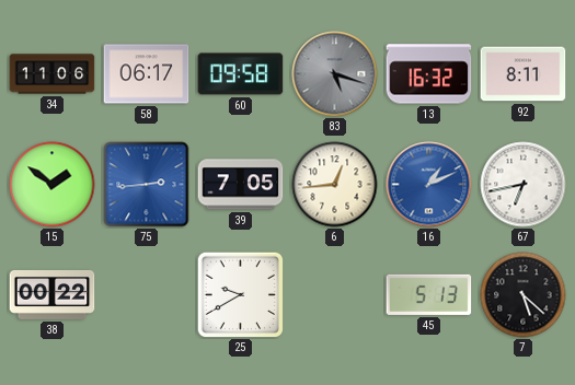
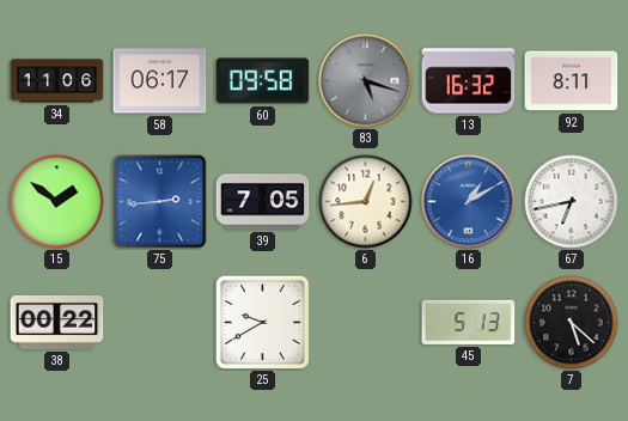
16: 1:11 -> 1:10 (469, 202)
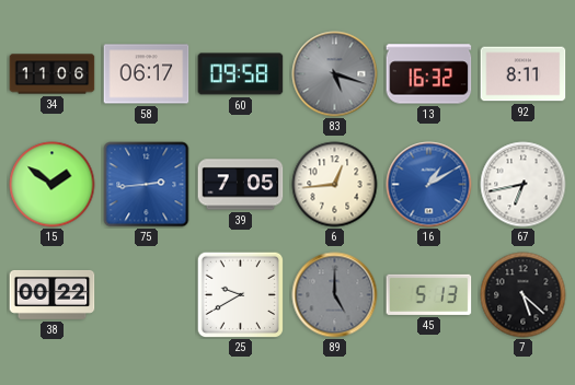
89: none -> 5:00 (335, 295)
